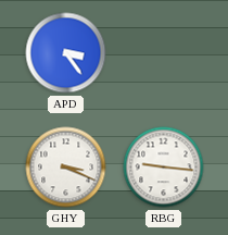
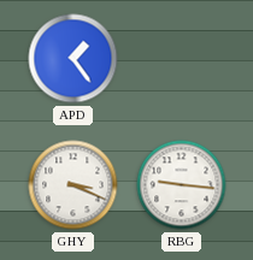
APD: 3:24 -> 1:24 (73, 59)
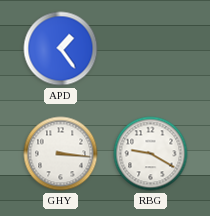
GHY: 3:19 -> 3:16 (61, 154)
RBG: 9:16 -> 9:20 (151, 154)
